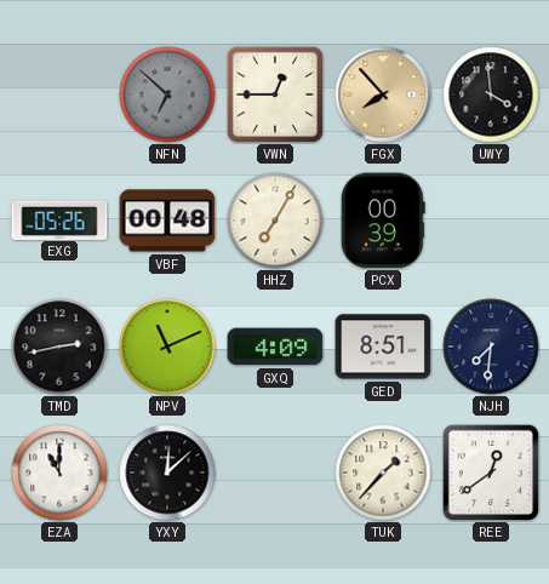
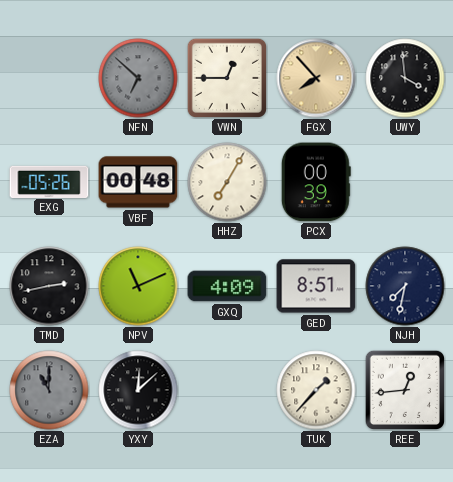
NJH: 7:31 -> 7:32 (405, 286)
EZA dial: white -> grey (49, 390)
REE: 12:39 -> 12:44 (404, 389)
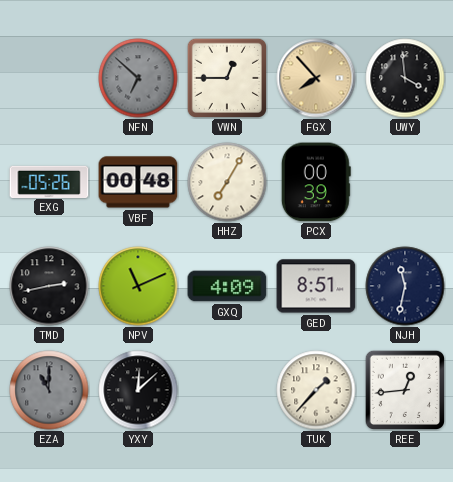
NJH: 7:32 -> 11:32 (405, 286)
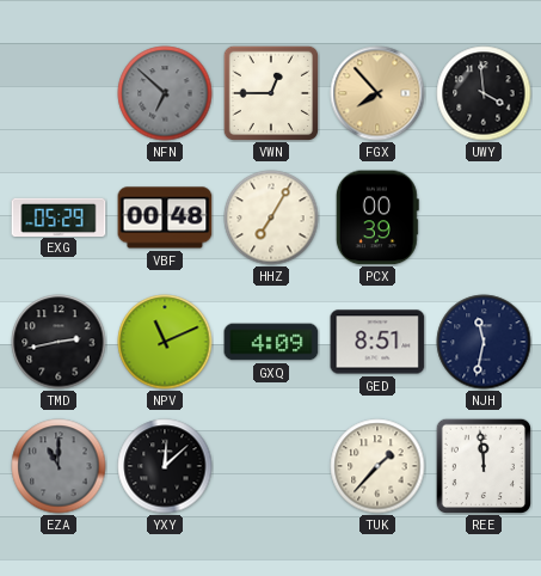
EXG: 05:26 -> 05:29 (59, 216)
REE: 12:44 -> 11:59 (482, 465)
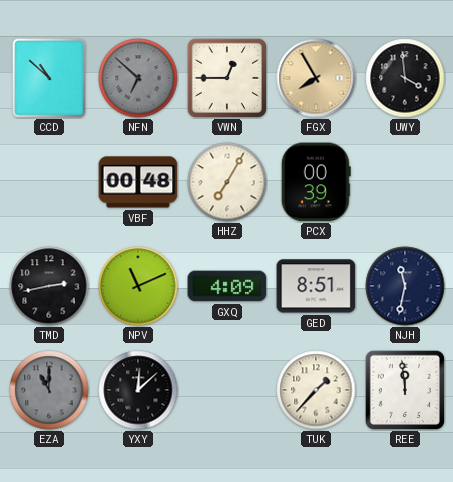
CCD: none -> 10:52 (49, 78)
FGX: 7:53 -> 7:55 (316, 78)
EXG: 05:29 -> none (59, 216)
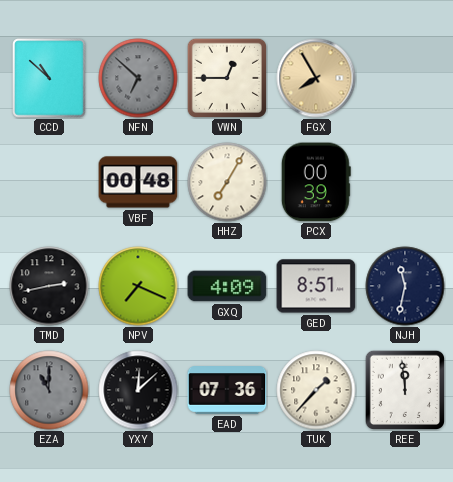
UWY: 3:59 -> none (405, 78)
NPV: 11:11 -> 7:19 (138, 286)
EAD: none -> 07:36 (227, 390)
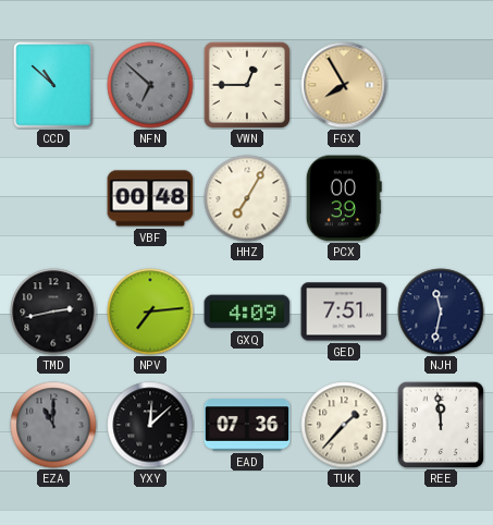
NPV: 7:19 -> 7:14 (150, 312)
GED: 8:51 -> 7:51 (344, 312)
